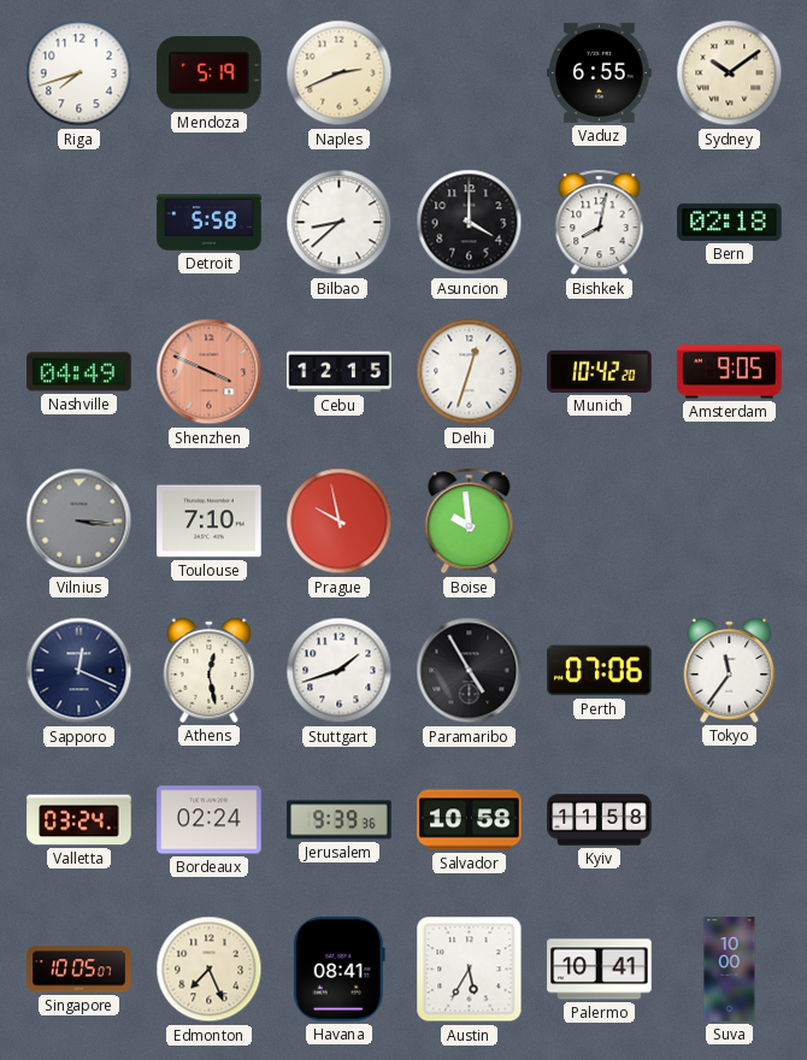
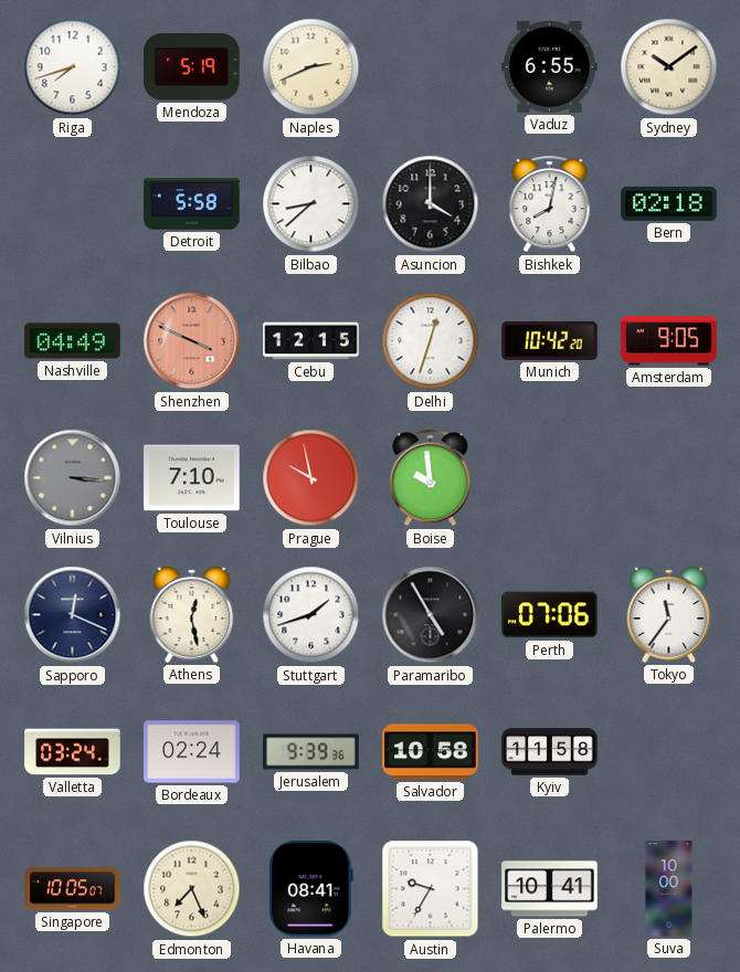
Austin: 5:35 -> 9:35 (431, 889)
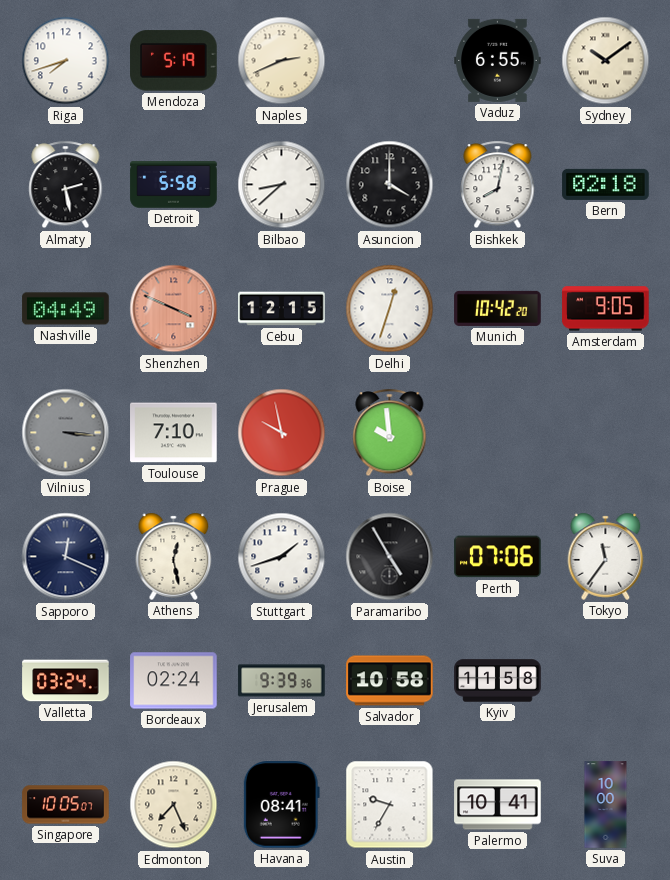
Almaty: none -> 2:28 (66, 185)
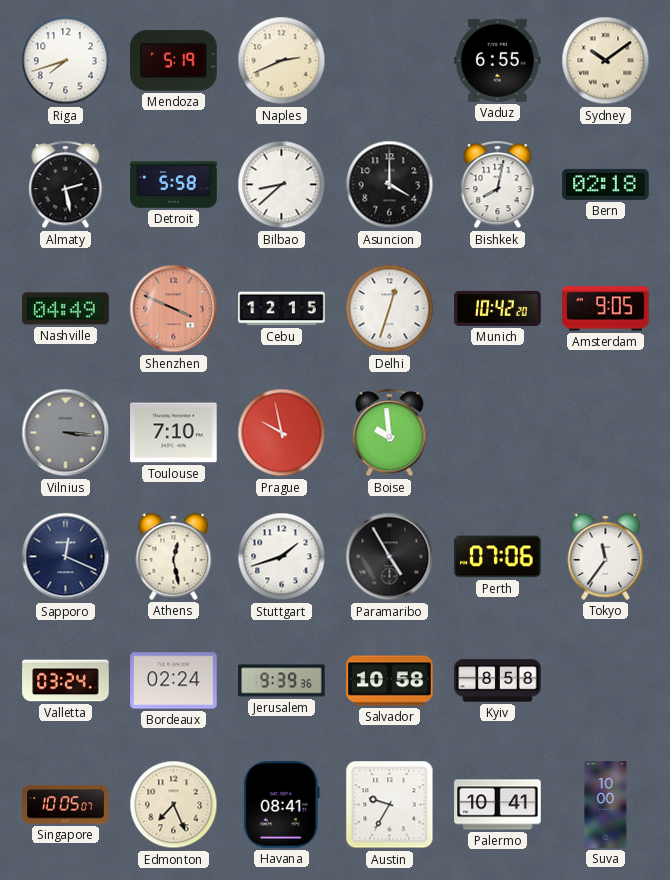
Kyiv: 11:58 -> 8:58 (498, 681)
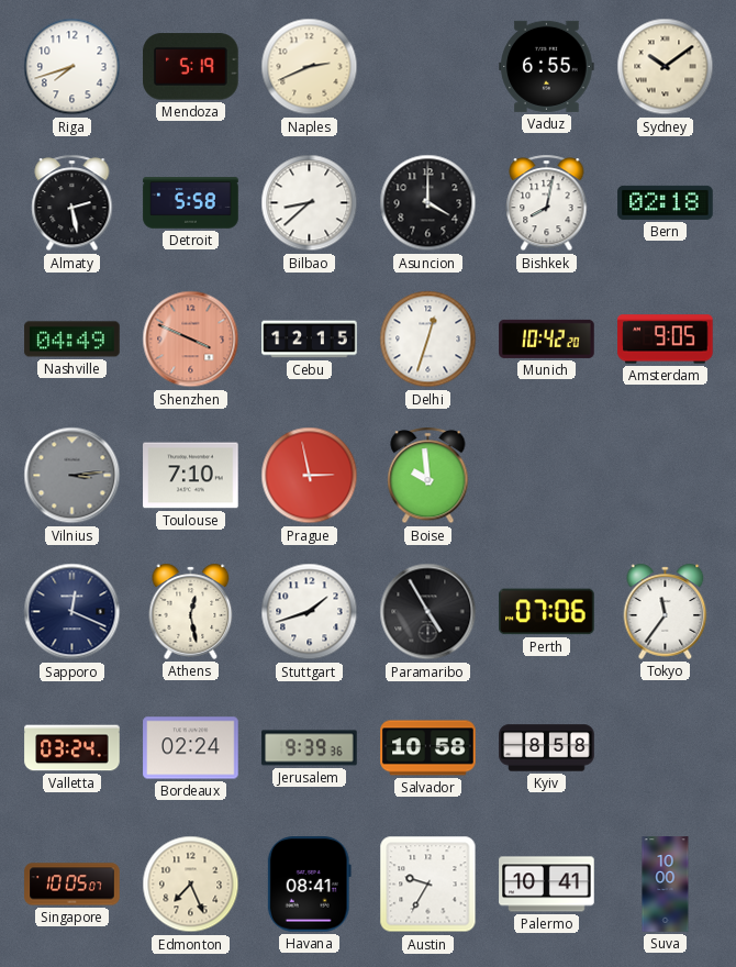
Vilnius: 3:16 -> 3:14 (73, 476)
Prague: 9:58 -> 2:58 (310, 476)
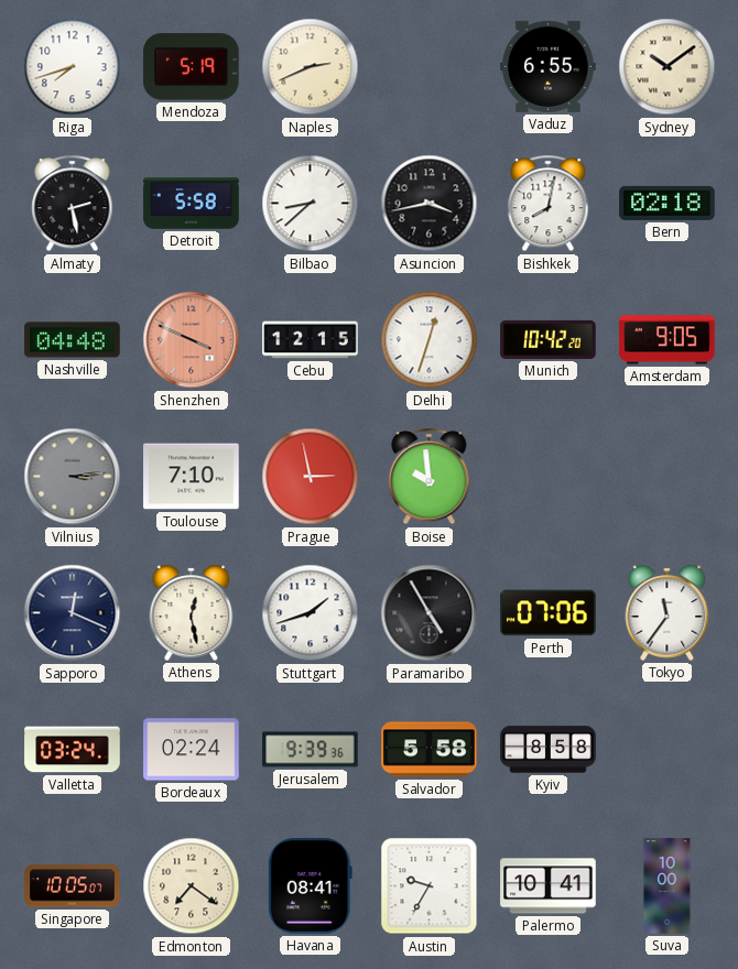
Asuncion: 4:00 -> 3:43 (430, 204)
Nashville: 04:49 -> 04:48 (73, 340)
Salvador: 10:58 -> 5:58 (430, 750)
Edmonton: 7:26 -> 7:21 (192, 886)
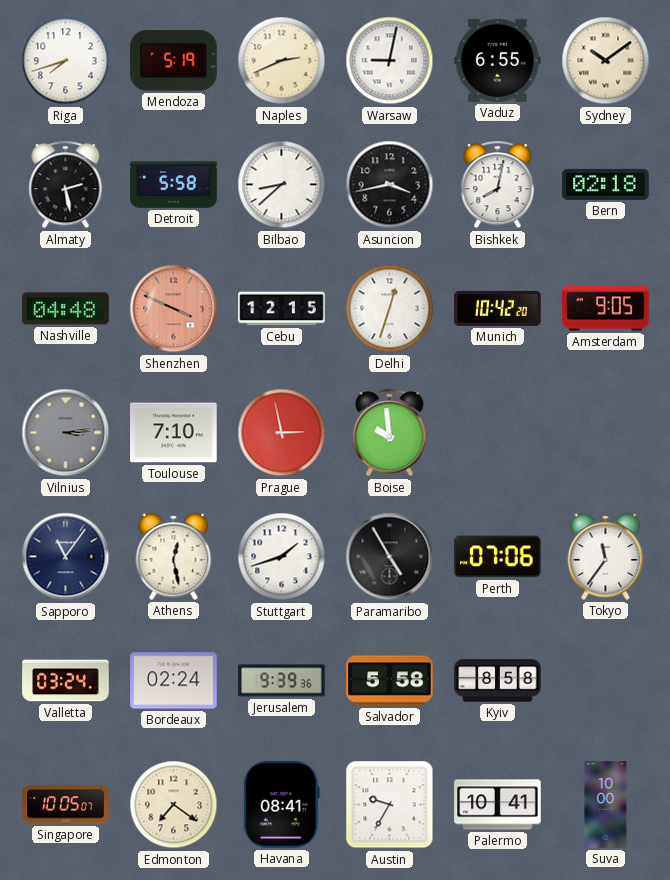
Warsaw: none -> 9:02 (390, 61)
Sapporo: 12:19 -> 11:06 (66, 557)
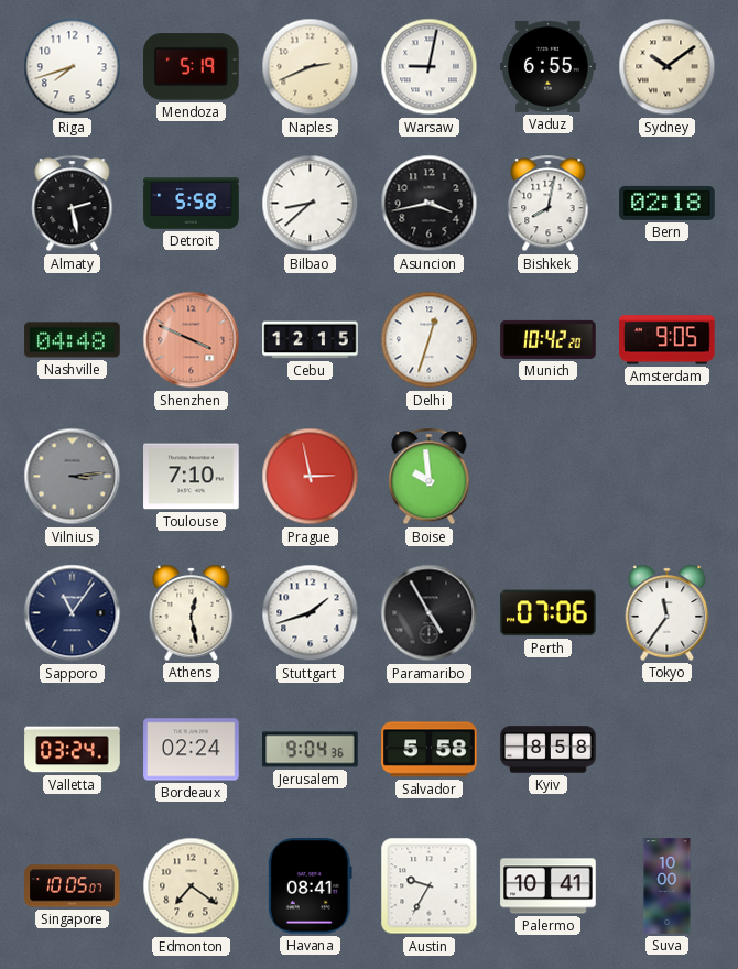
Jerusalem: 9:39 -> 9:04 (311, 750)
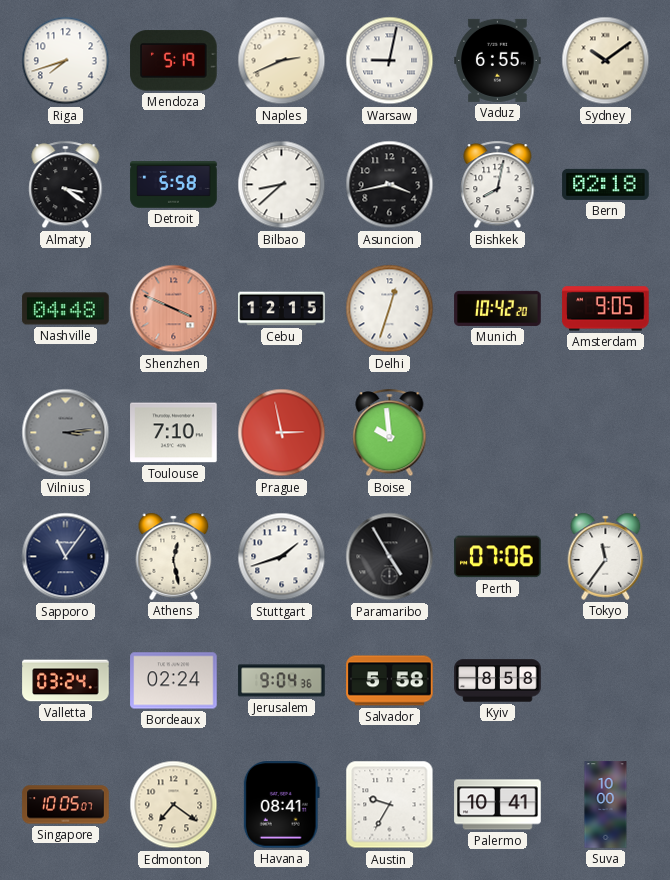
Almaty: 2:28 -> 3:21 (66, 185)
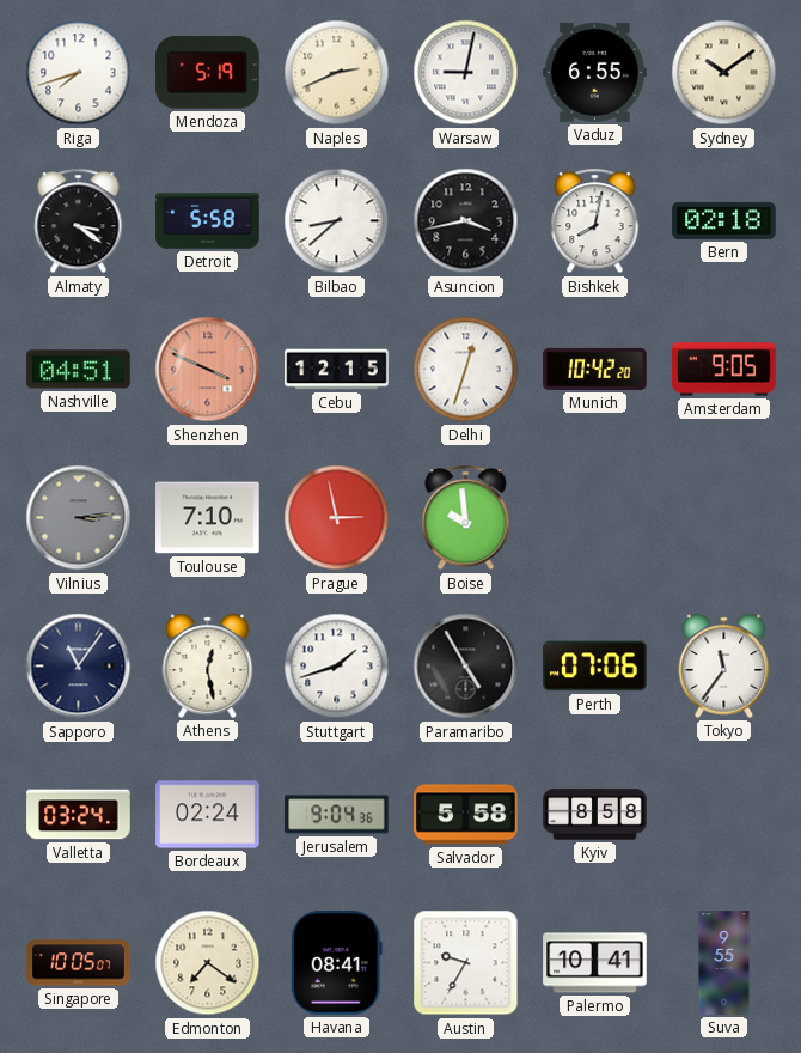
Nashville: 04:48 -> 04:51 (79, 370)
Suva: 10:00 -> 9:55 (724, 963)
